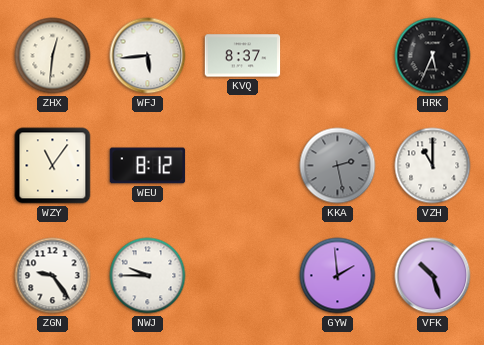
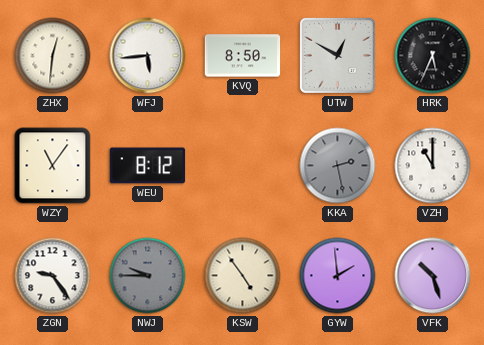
KVQ: 8:37 -> 8:50 (243, 56)
UTW: none -> 12:50 (337, 55)
NWJ dial: white -> grey (148, 276)
KSW: none -> 4:54 (243, 276)
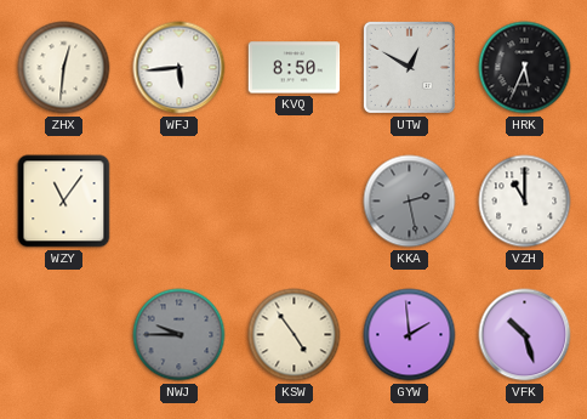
WEU: 8:12 -> none (148, 166)
ZGN: 9:24 -> none (53, 276)
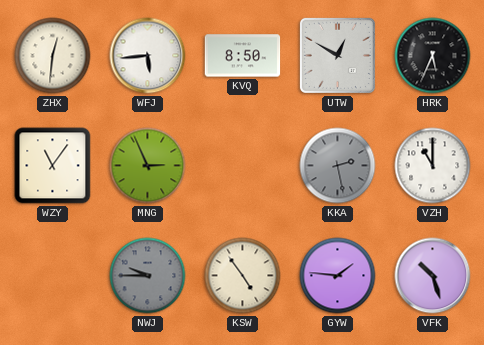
MNG: none -> 2:56 (148, 166)
GYW: 1:59 -> 1:46 (338, 276)
